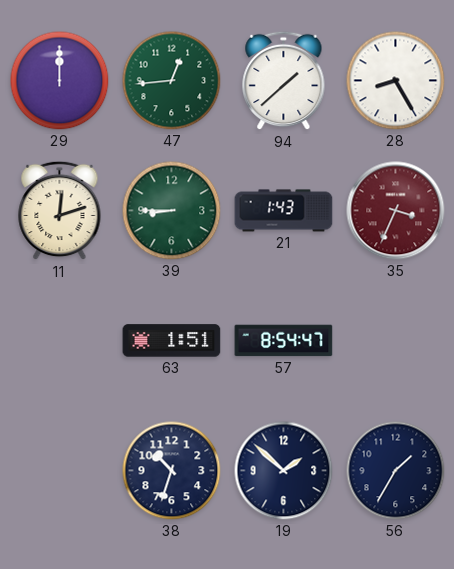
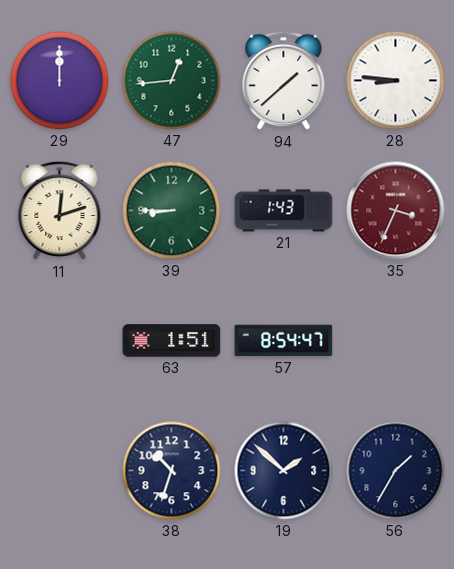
28: 8:25 -> 8:46 (396, 81)
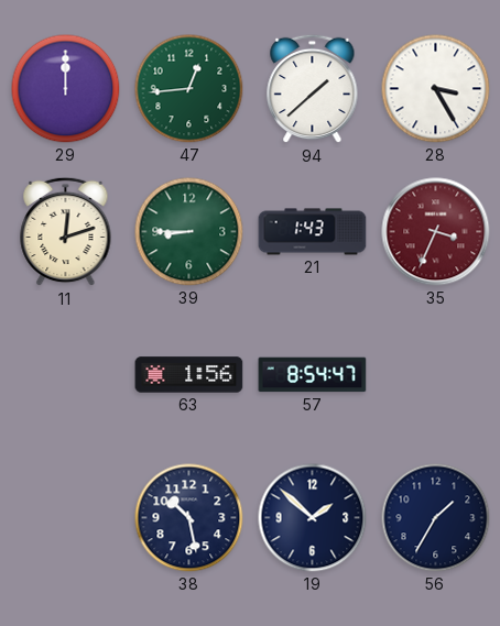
28: 8:46 -> 3:25 (436, 89)
63: 1:51 -> 1:56 (189, 375)
38: 10:33 -> 10:28 (189, 518)
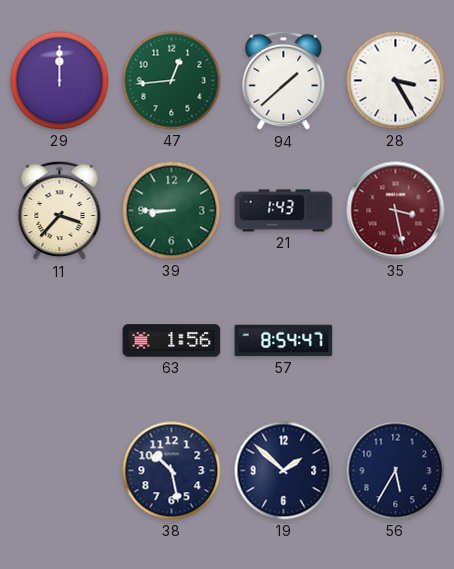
11: 12:12 -> 3:37 (60, 211)
35: 3:34 -> 3:28 (396, 211)
56: 1:35 -> 5:35 (396, 471)
